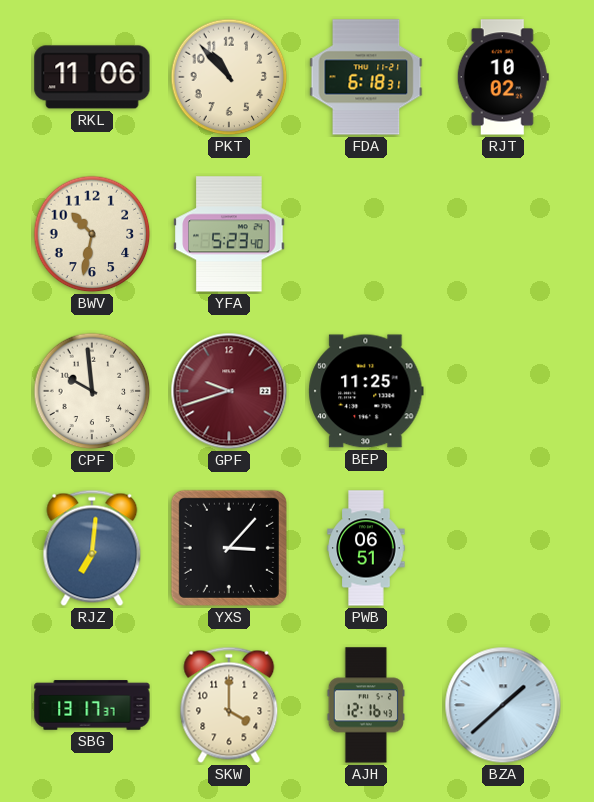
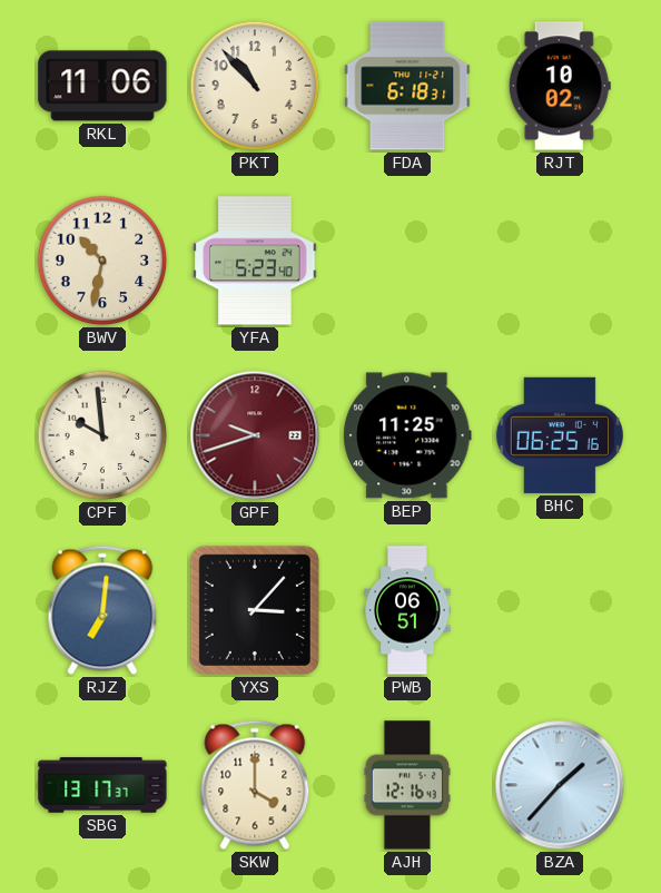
BHC: none -> 06:25 (560, 435)
BZA: 1:38 -> 1:37 (560, 785)
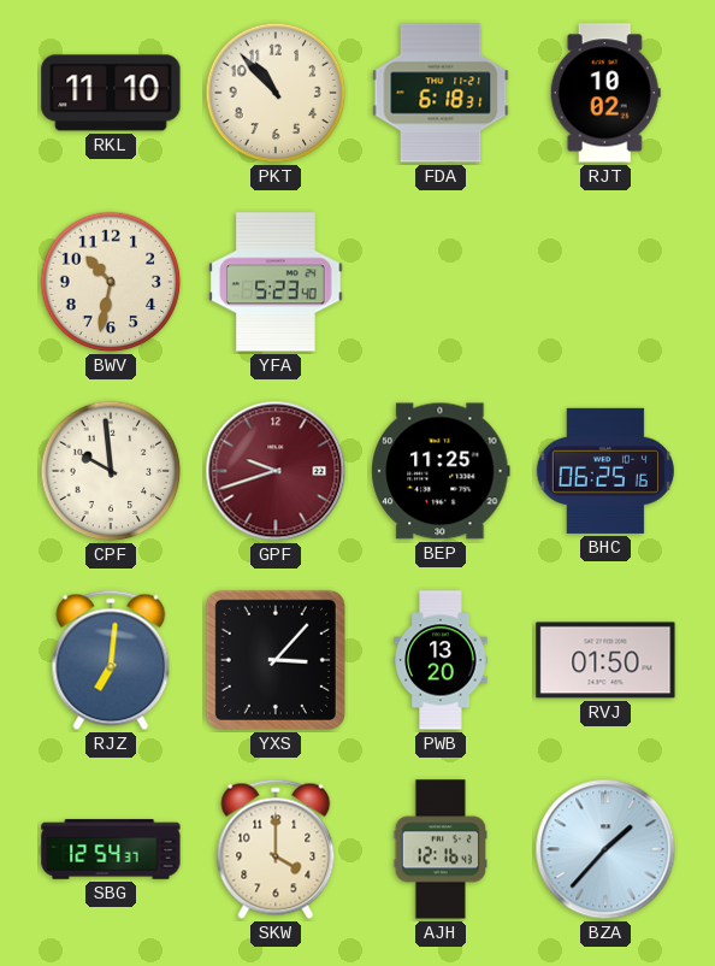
RKL: 11:06 -> 11:10 (111, 93)
PWB: 06:51 -> 13:20 (441, 660)
RVJ: none -> 01:50 (605, 660)
SBG: 13:17 -> 12:54 (111, 849)
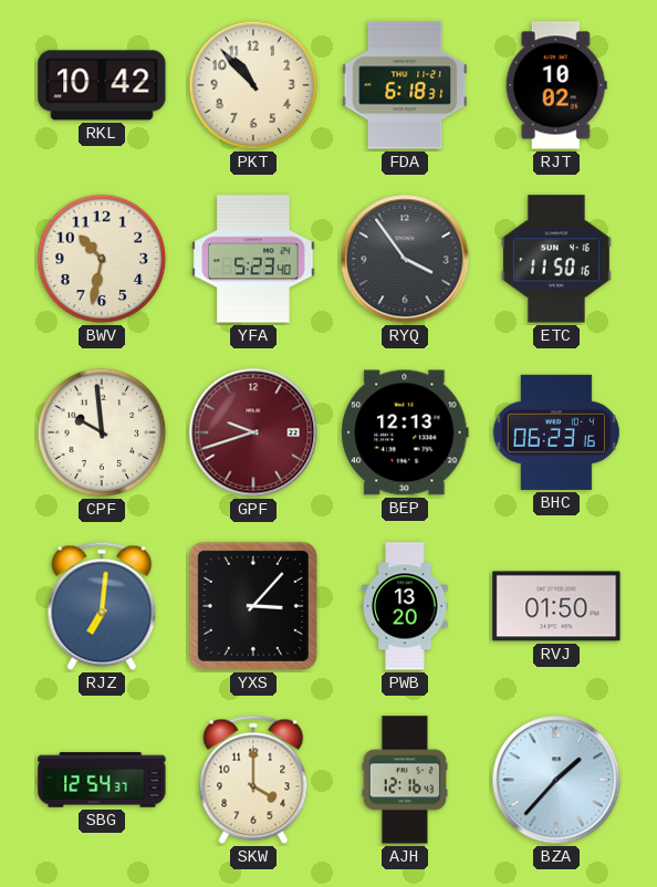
RKL: 11:10 -> 10:42 (102, 85)
RYQ: none -> 3:54 (405, 259)
ETC: none -> 11:50 (556, 259)
BEP: 11:25 -> 12:13 (405, 432)
BHC: 06:25 -> 06:23 (556, 432)
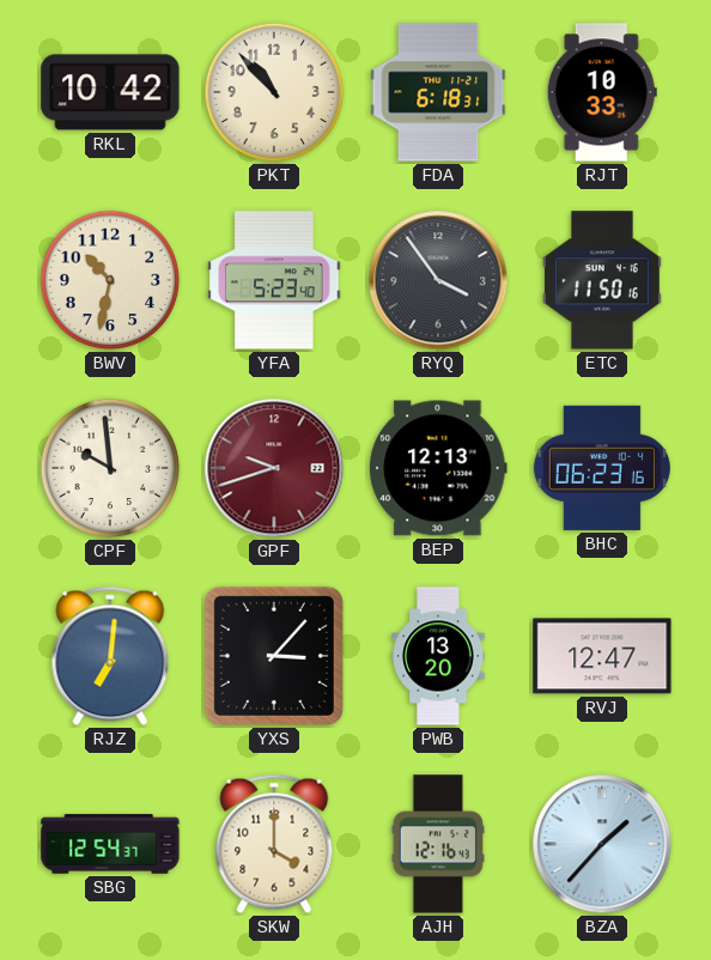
RJT: 10:02 -> 10:33 (602, 92)
RVJ: 01:50 -> 12:47 (602, 656)
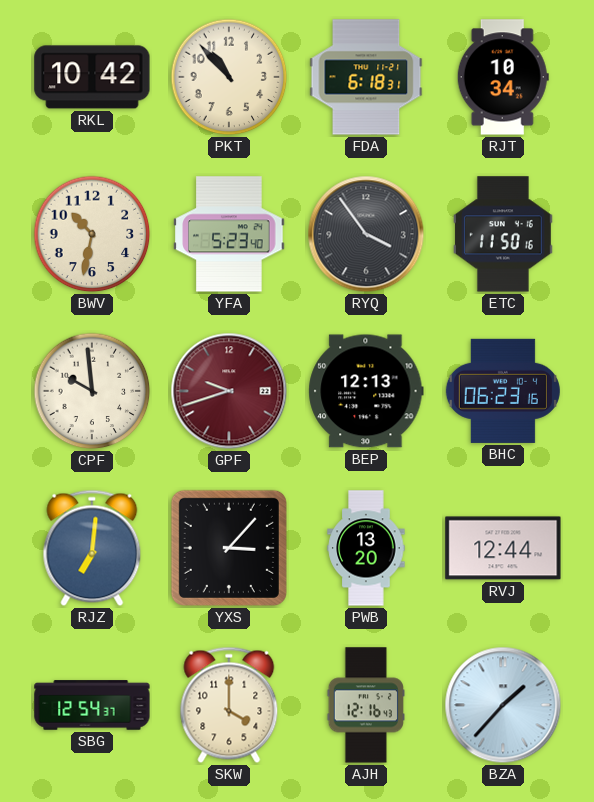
RJT: 10:33 -> 10:34 (503, 77)
RVJ: 12:47 -> 12:44 (503, 548)
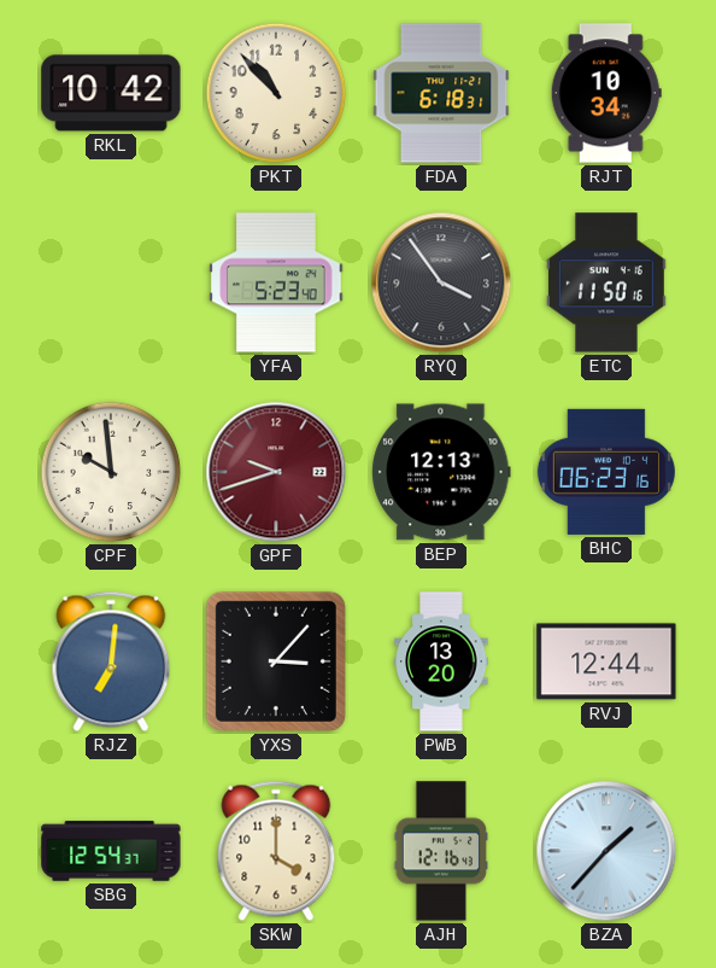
BWV: 10:32 -> none (92, 234)
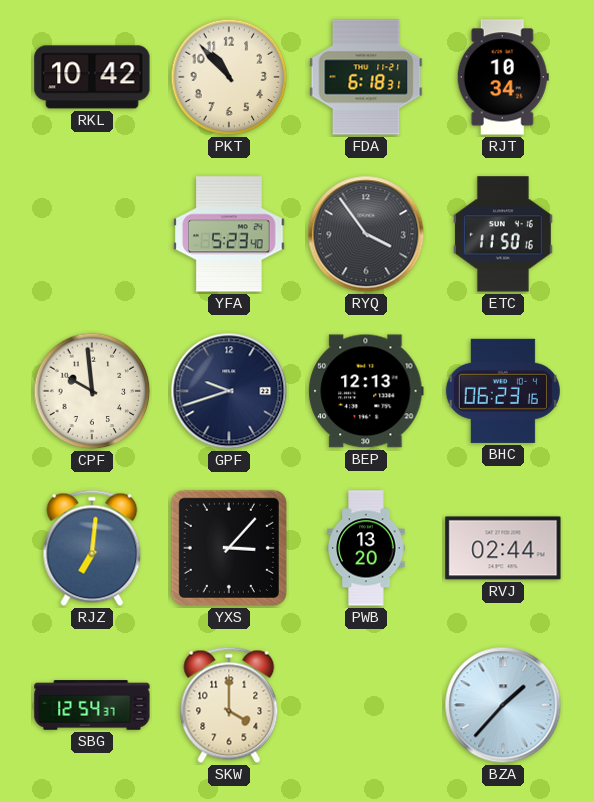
GPF dial: burgundy -> navy (229, 391)
RVJ: 12:44 -> 02:44 (503, 548)
AJH: 12:16 -> none (440, 851)
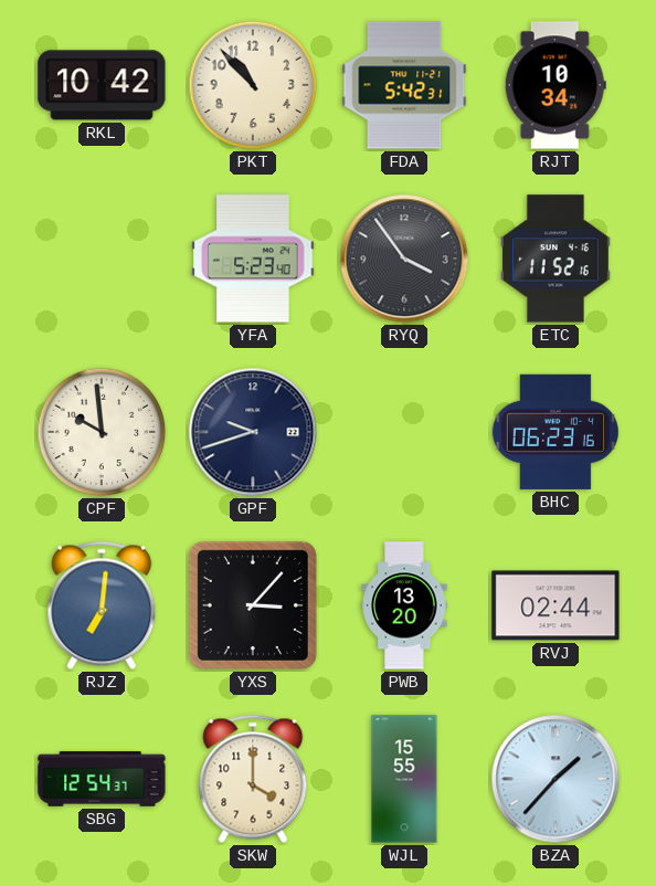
FDA: 6:18 -> 5:42 (404, 85)
ETC: 11:50 -> 11:52 (556, 259)
BEP: 12:13 -> none (366, 391)
WJL: none -> 15:55 (404, 779)
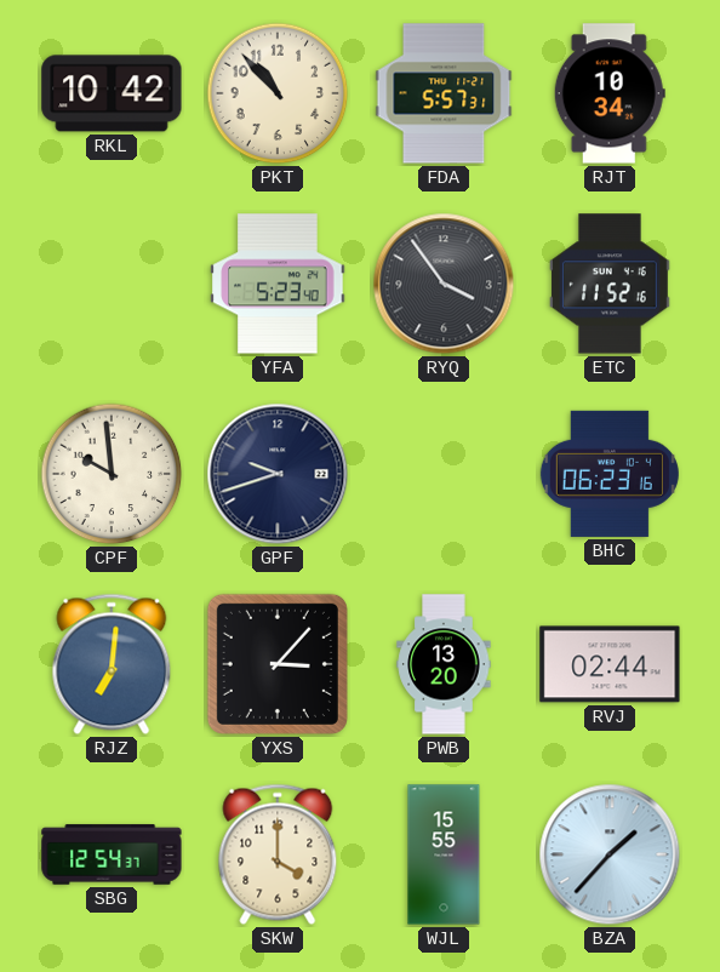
FDA: 5:42 -> 5:57 (444, 93)
